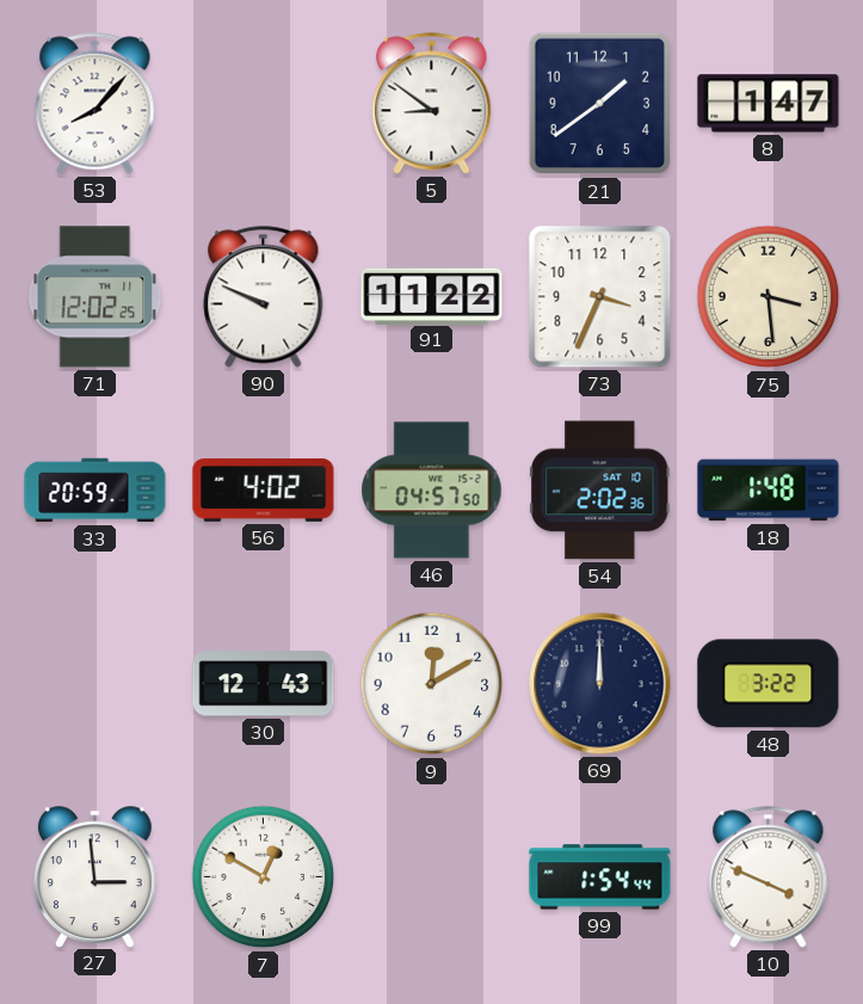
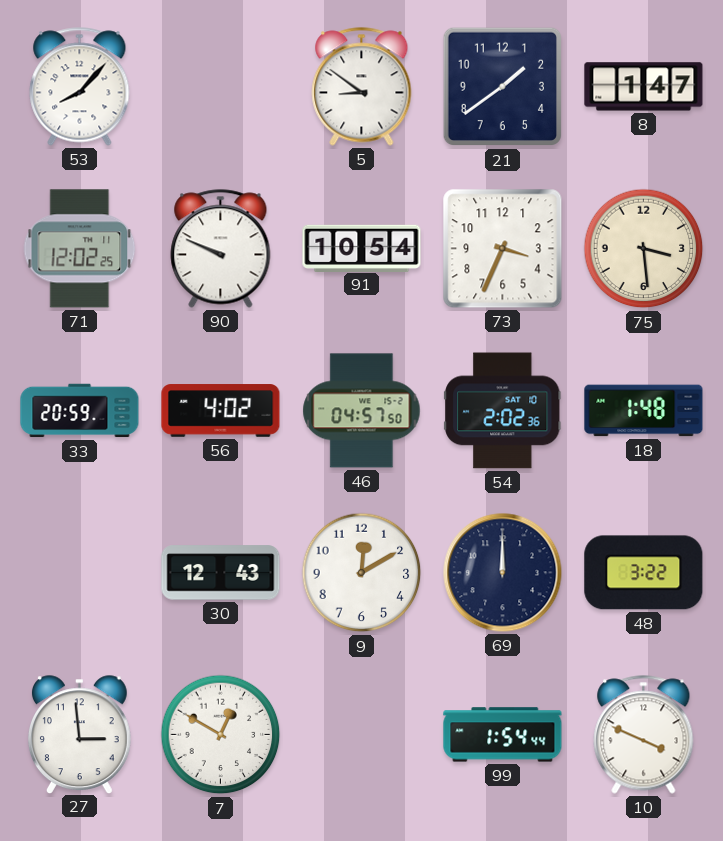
91: 11:22 -> 10:54 (362, 248)
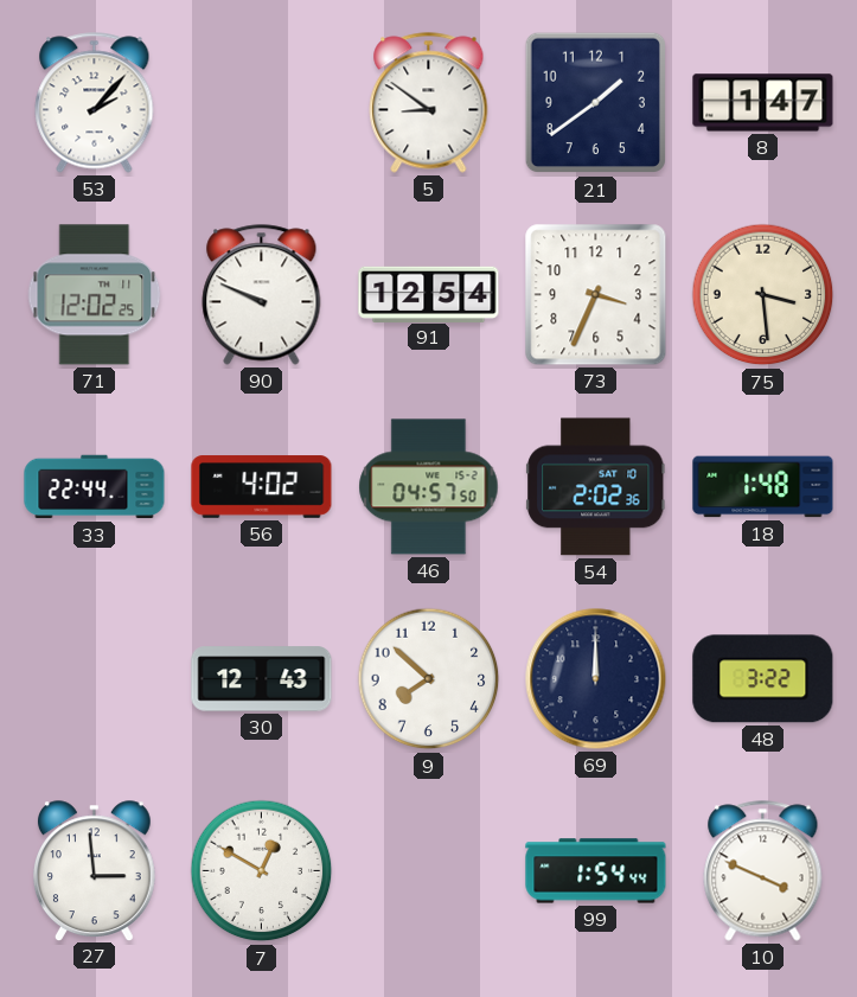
53: 8:07 -> 2:07 (95, 103)
91: 10:54 -> 12:54 (429, 294)
33: 20:59 -> 22:44 (95, 487)
9: 12:10 -> 7:52 (429, 679)
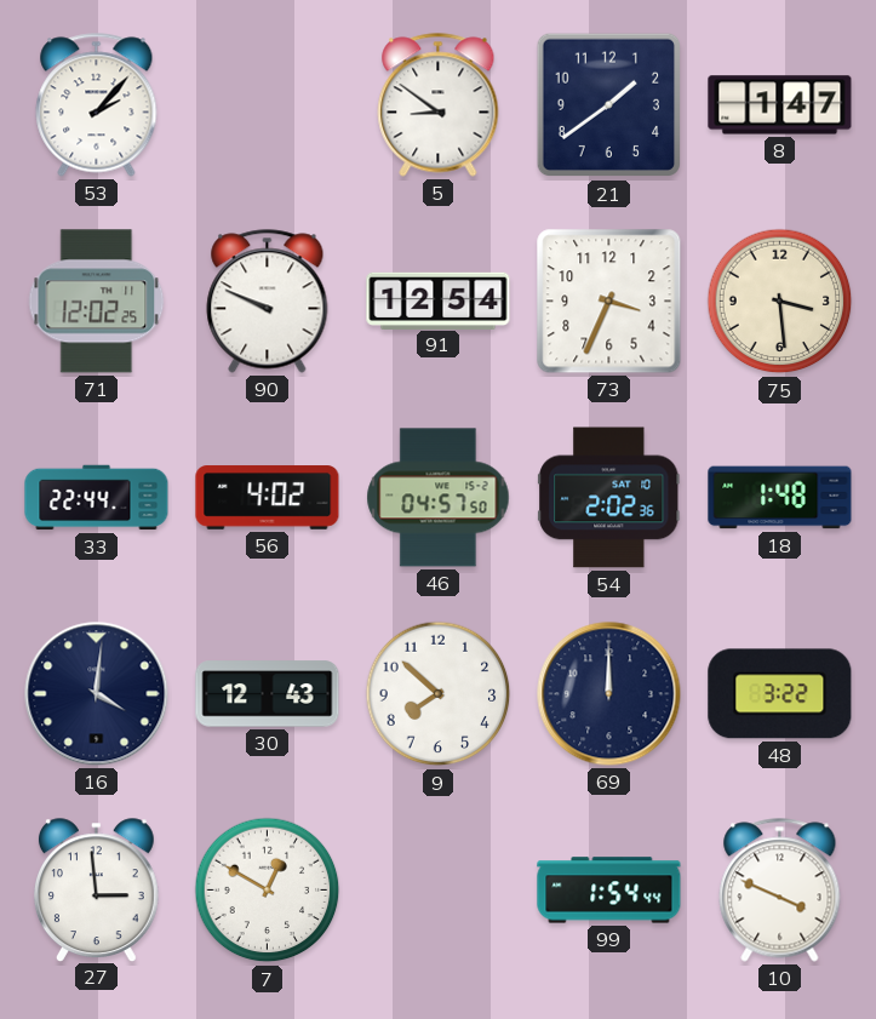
16: none -> 4:01 (97, 694)
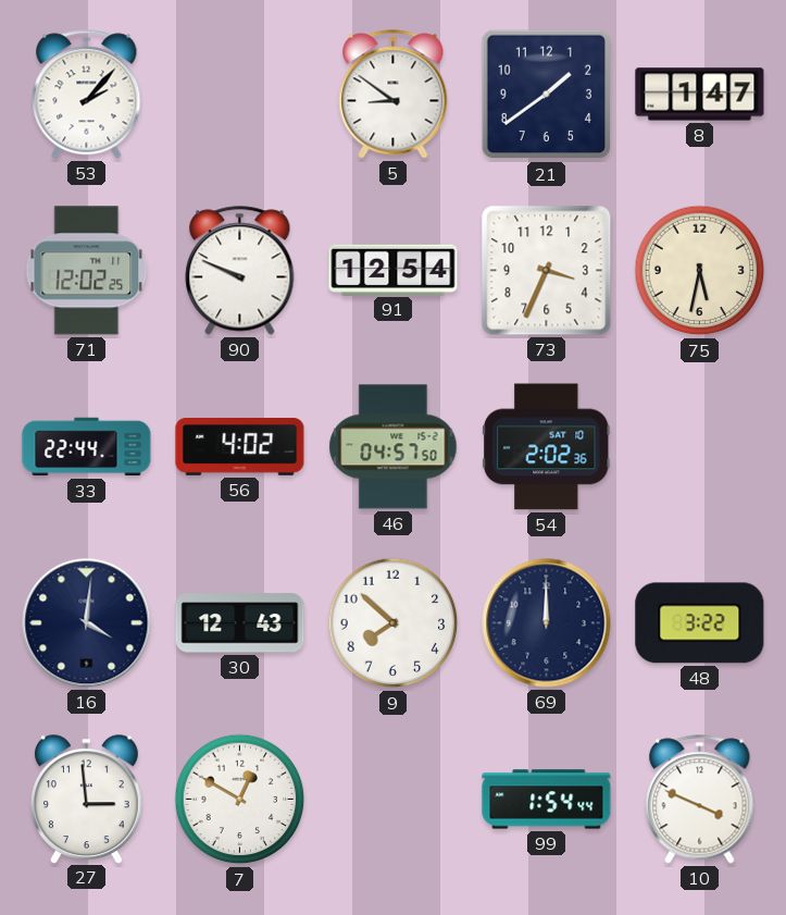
75: 3:29 -> 5:32 (700, 271)
18: 1:48 -> none (780, 498)
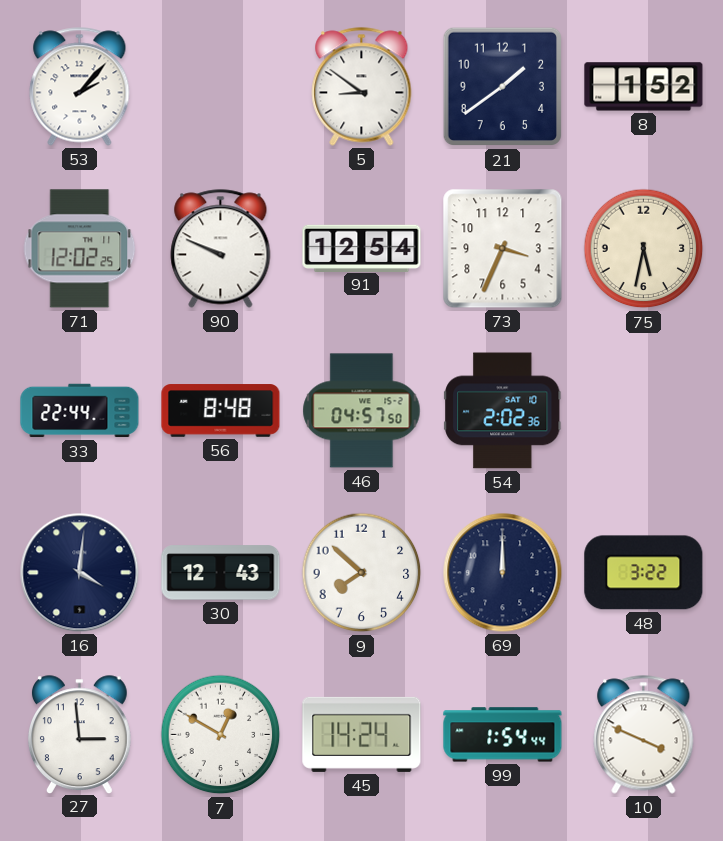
8: 1:47 -> 1:52 (644, 87)
56: 4:02 -> 8:48 (221, 411)
45: none -> 14:24 (362, 734)
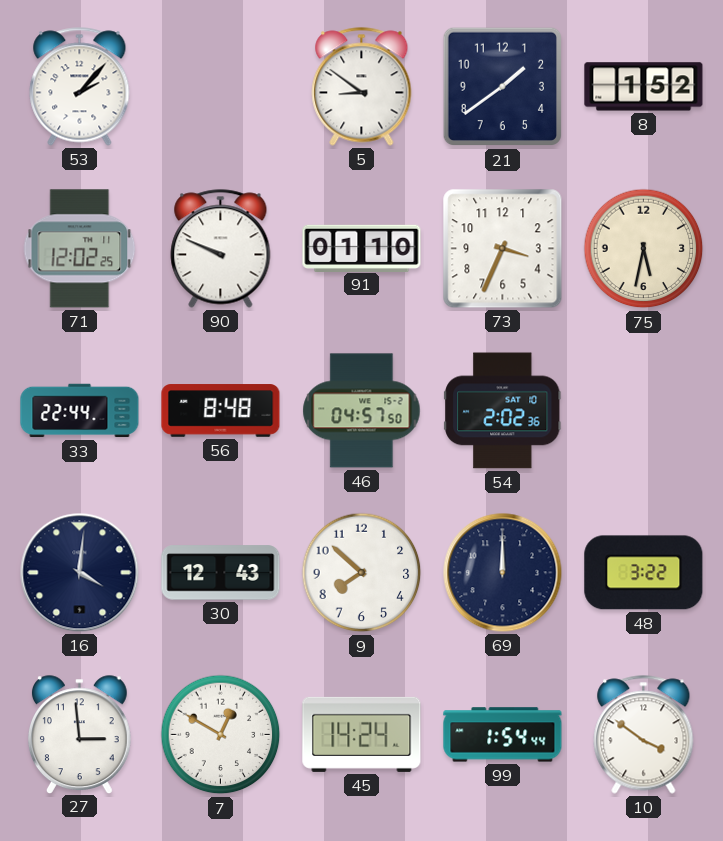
91: 12:54 -> 01:10 (362, 248)
10: 3:49 -> 3:51 (644, 735)
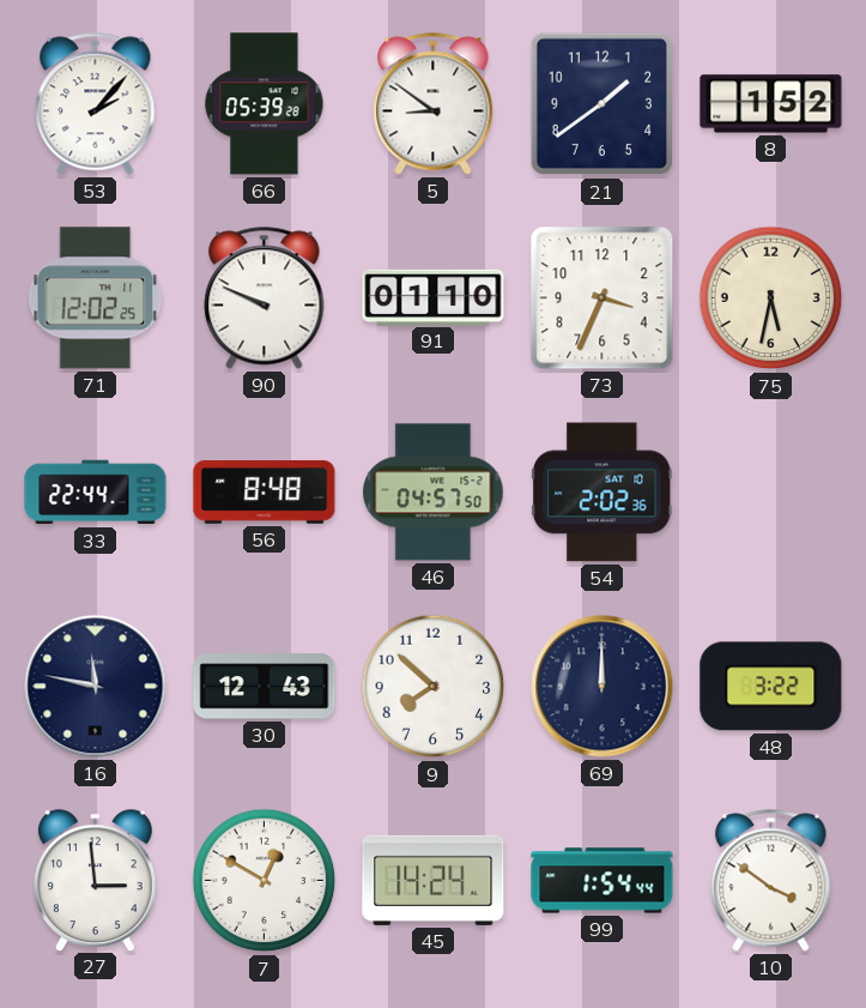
66: none -> 05:39 (265, 104)
16: 4:01 -> 11:47 (96, 687)
